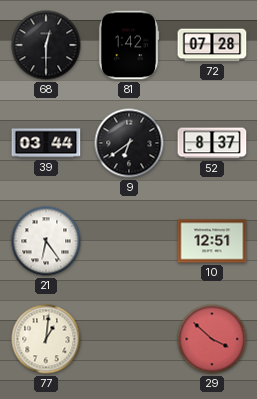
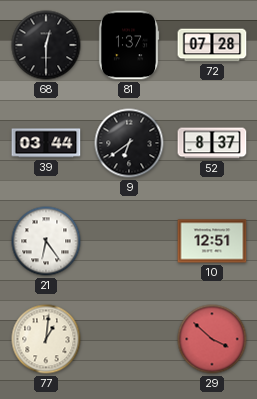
81: 1:42 -> 1:37 (129, 45)
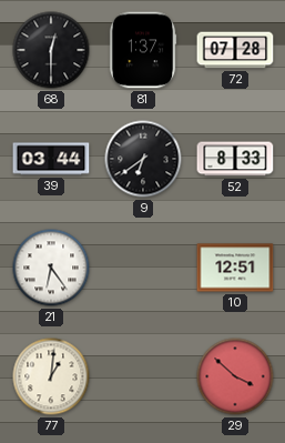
52: 8:37 -> 8:33 (235, 159)
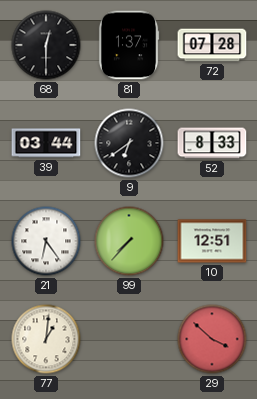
99: none -> 7:37 (129, 241)
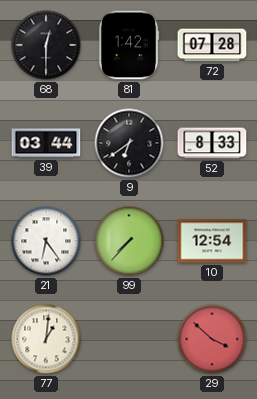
81: 1:37 -> 1:42 (129, 45)
10: 12:51 -> 12:54 (212, 241)
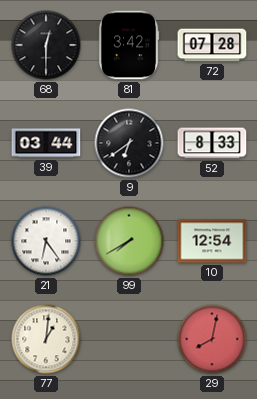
81: 1:42 -> 3:42 (129, 45)
99: 7:37 -> 7:40 (129, 241)
29: 3:52 -> 8:02 (212, 339)
